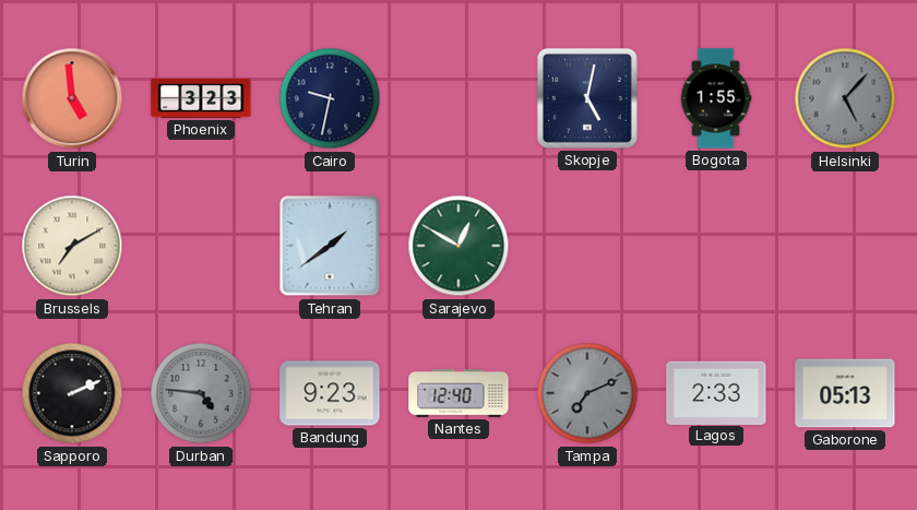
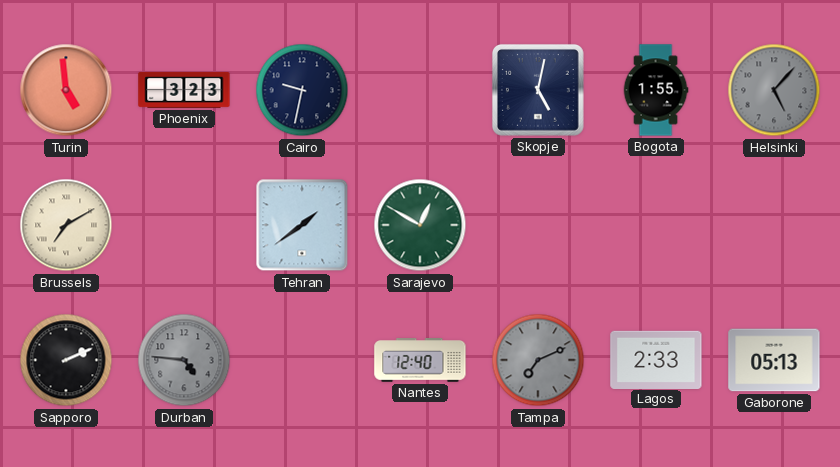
Bandung: 9:23 -> none (330, 393)
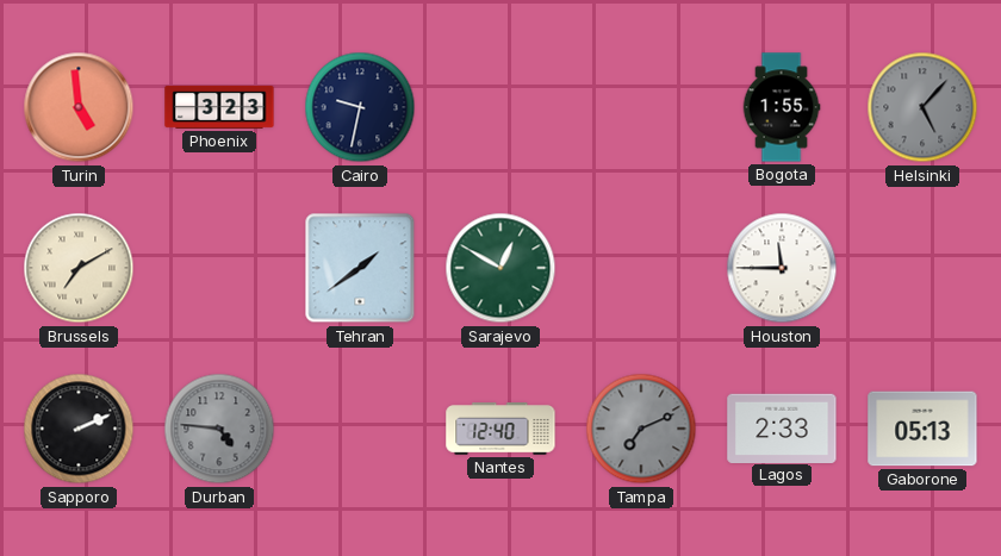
Skopje: 5:02 -> none (538, 90)
Houston: none -> 11:45 (782, 268)
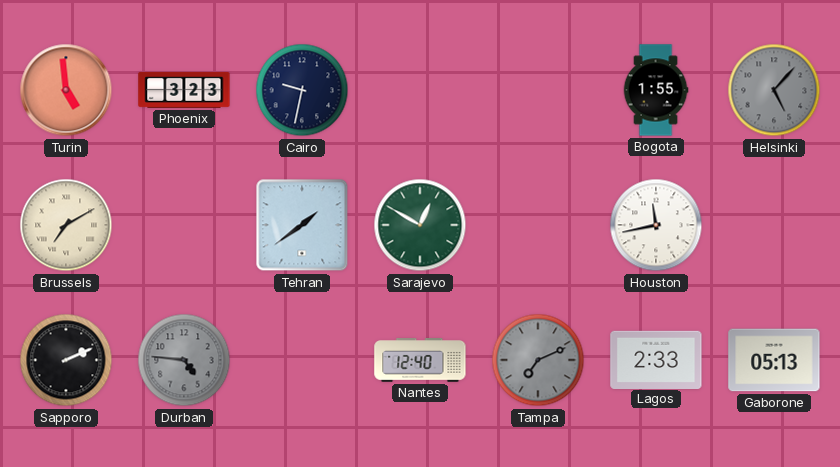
Houston: 11:45 -> 11:43 (656, 225)
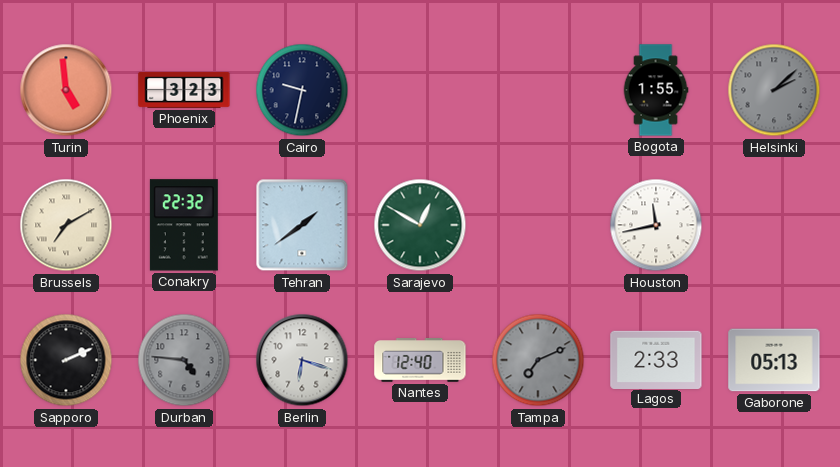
Helsinki: 5:07 -> 2:08 (774, 90)
Conakry: none -> 22:32 (184, 225)
Berlin: none -> 6:18 (302, 360)
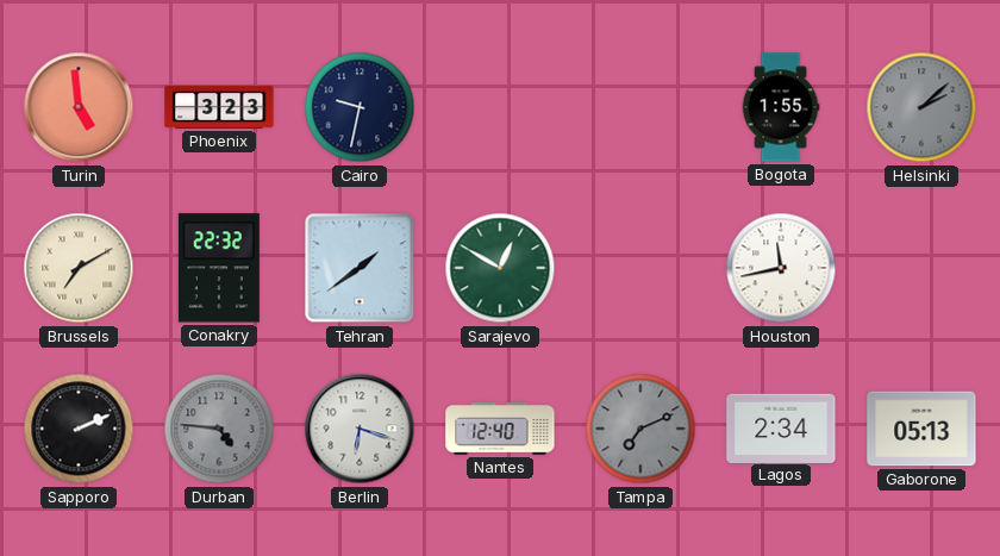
Lagos: 2:33 -> 2:34 (781, 427)
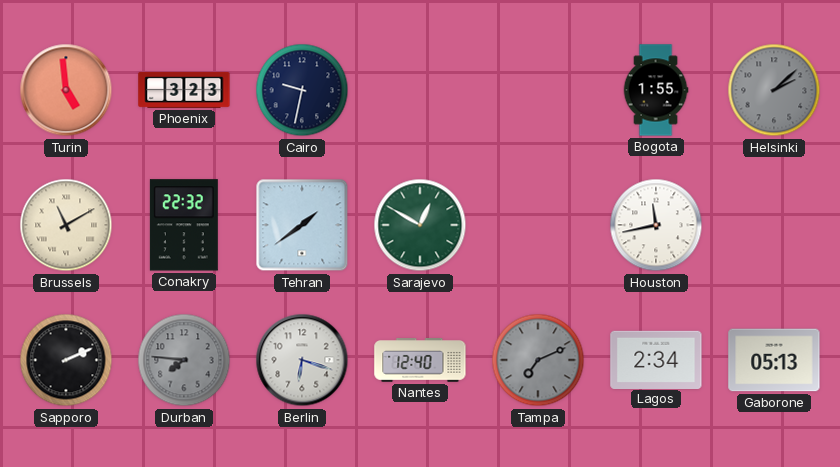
Brussels: 7:10 -> 11:10 (66, 225)
Durban: 4:46 -> 7:46 (184, 360)
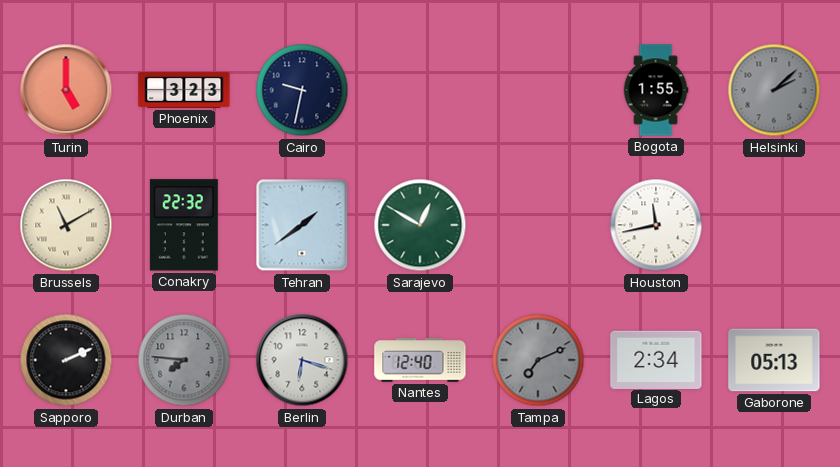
Turin: 4:59 -> 5:00 (66, 90)
